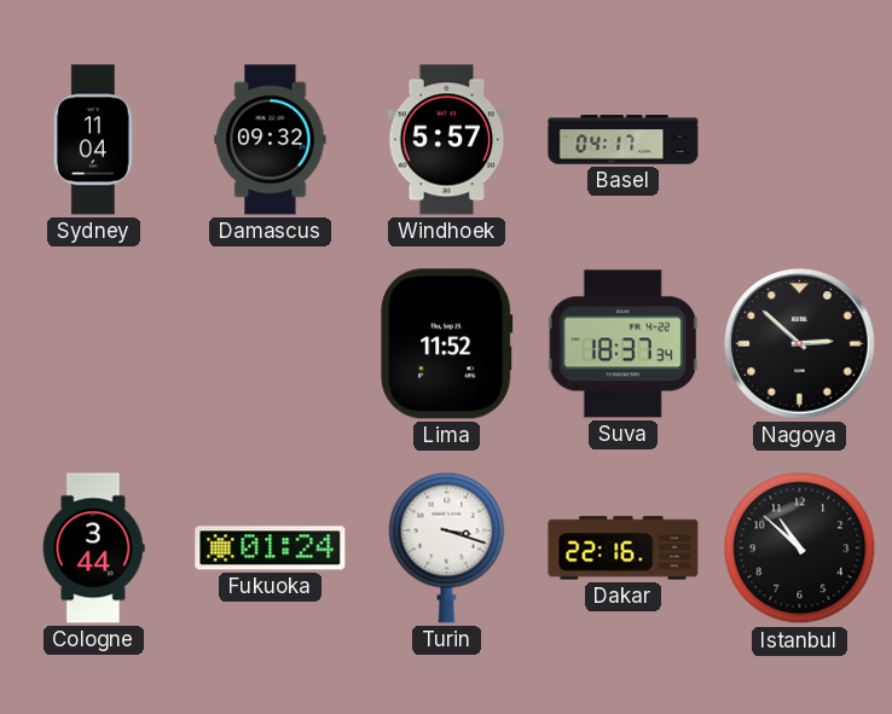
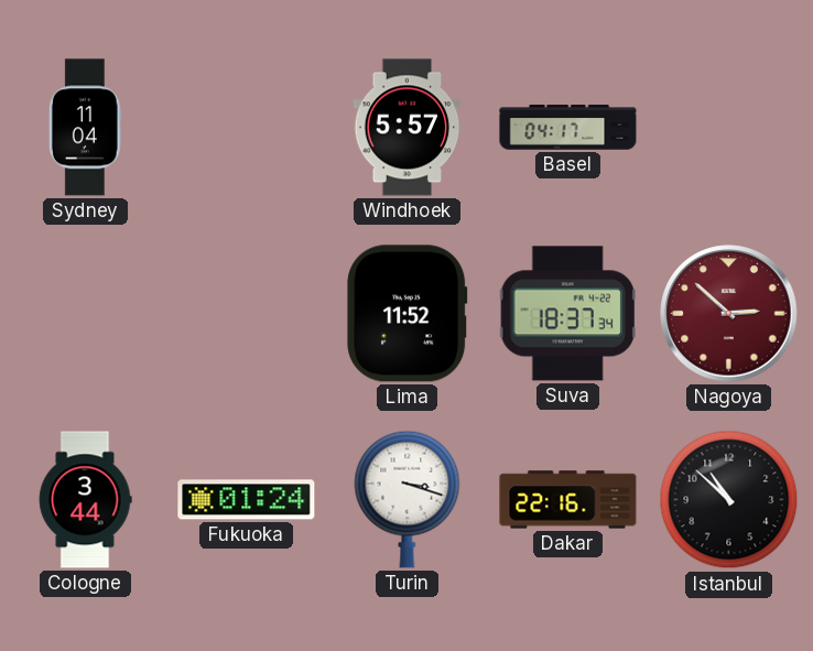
Damascus: 09:32 -> none (271, 140)
Nagoya dial: black -> burgundy (729, 314)
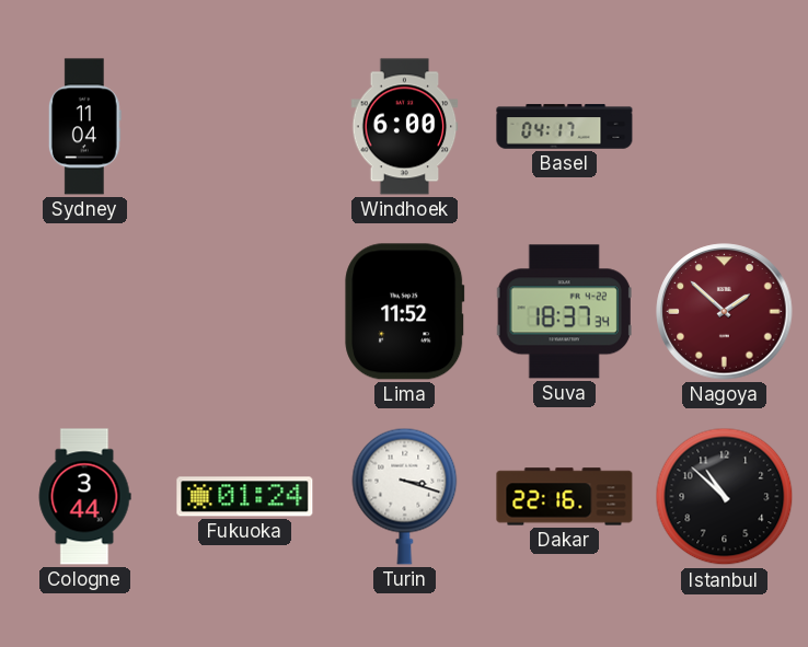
Windhoek: 5:57 -> 6:00 (405, 127)
Nagoya: 2:52 -> 1:52 (725, 312)
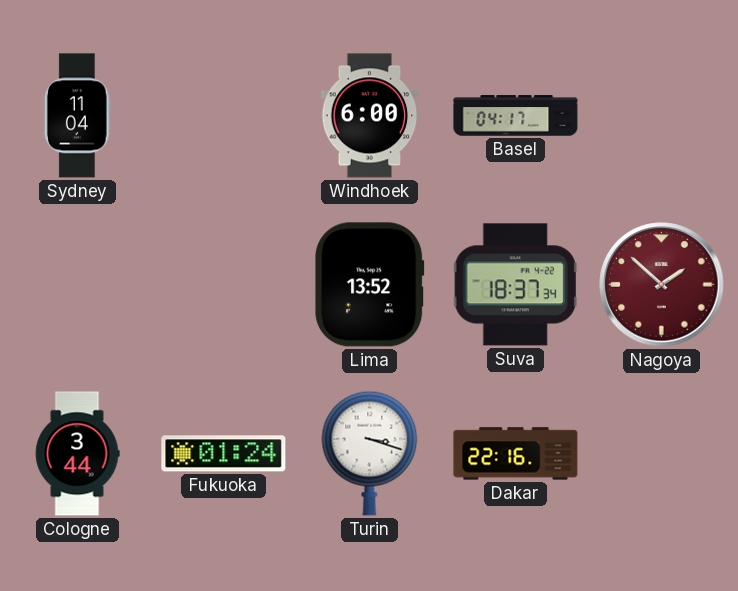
Lima: 11:52 -> 13:52 (370, 285)
Istanbul: 10:52 -> none (725, 497)
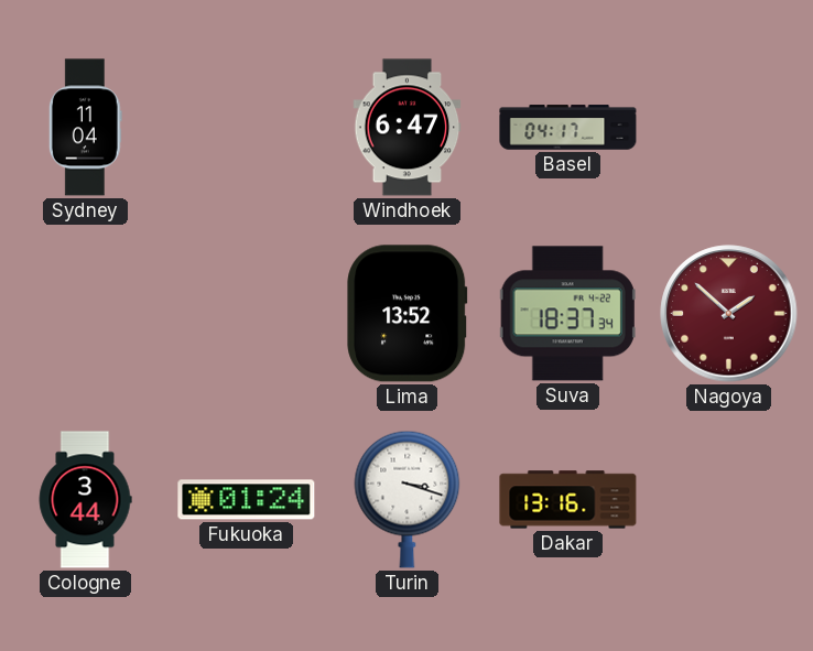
Windhoek: 6:00 -> 6:47 (408, 128)
Dakar: 22:16 -> 13:16 (568, 500)
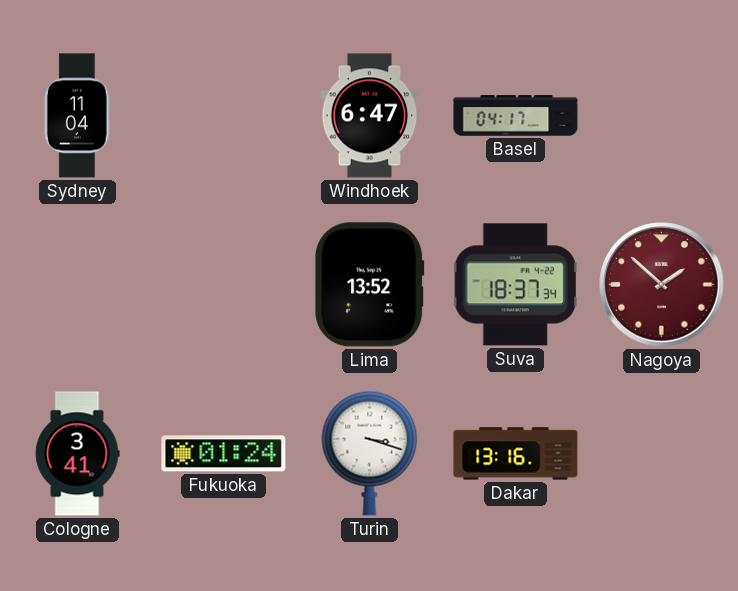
Cologne: 3:44 -> 3:41 (77, 454)
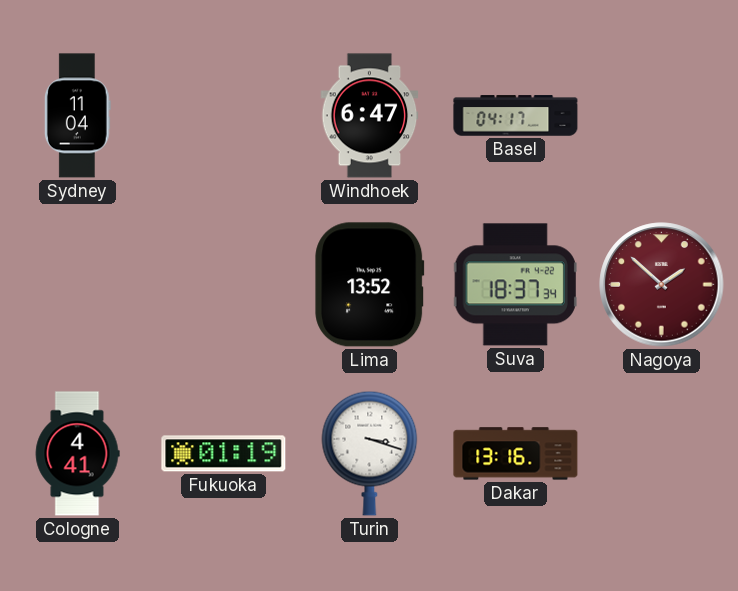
Cologne: 3:41 -> 4:41 (77, 454)
Fukuoka: 01:24 -> 01:19 (224, 454)
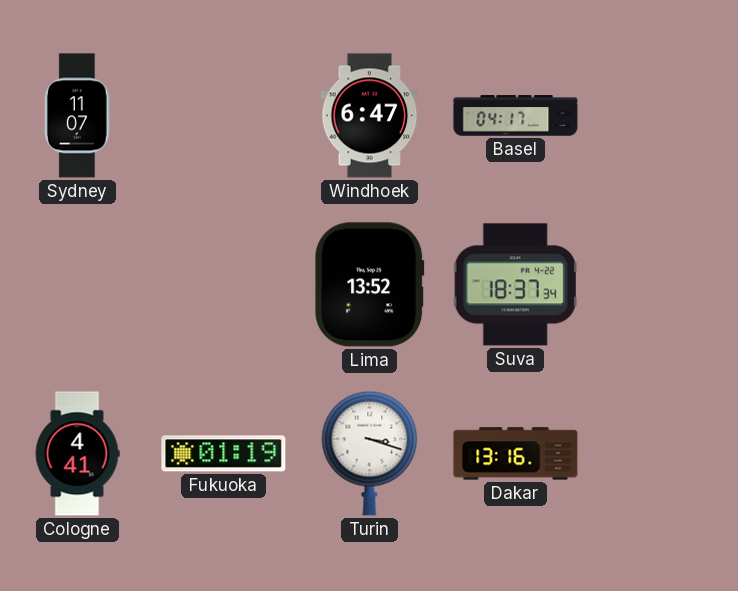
Sydney: 11:04 -> 11:07 (77, 116)
Nagoya: 1:52 -> none (662, 285)
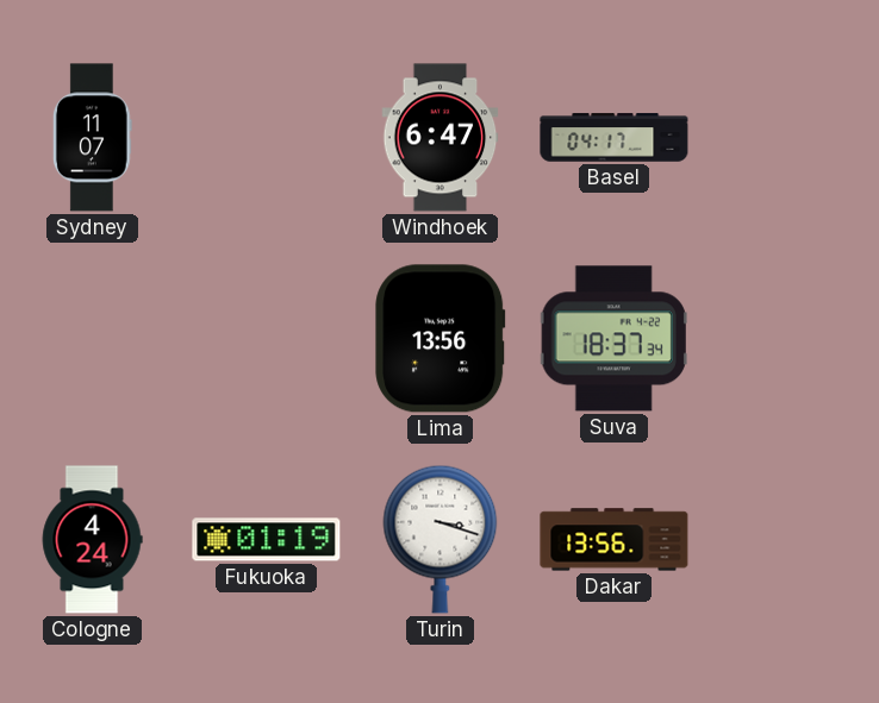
Lima: 13:52 -> 13:56 (441, 339)
Cologne: 4:41 -> 4:24 (92, 540)
Dakar: 13:16 -> 13:56 (615, 540)
